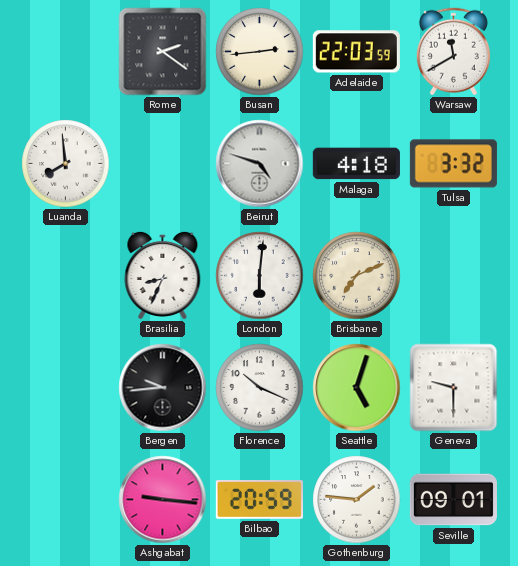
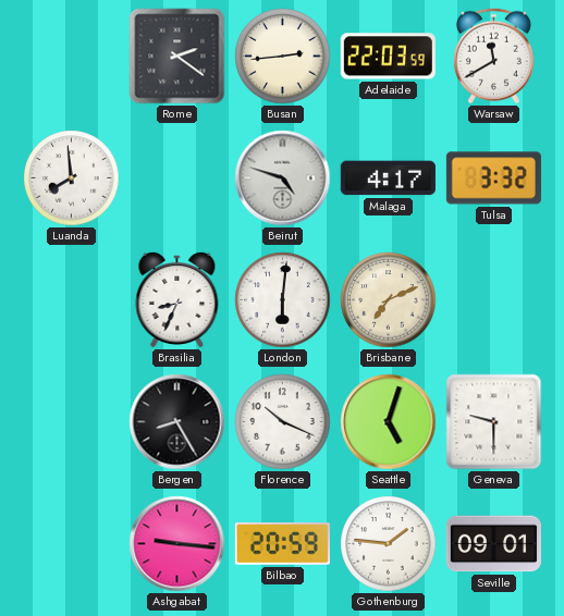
Malaga: 4:18 -> 4:17 (388, 178)
Bergen: 9:44 -> 8:25 (177, 422)
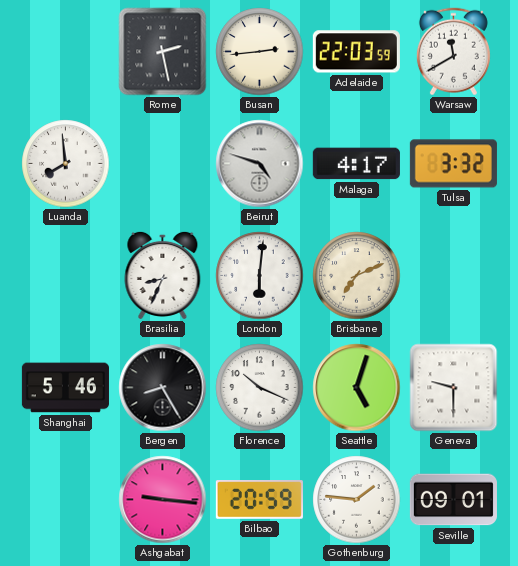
Rome: 2:21 -> 2:28 (163, 52)
Shanghai: none -> 5:46 (65, 388)
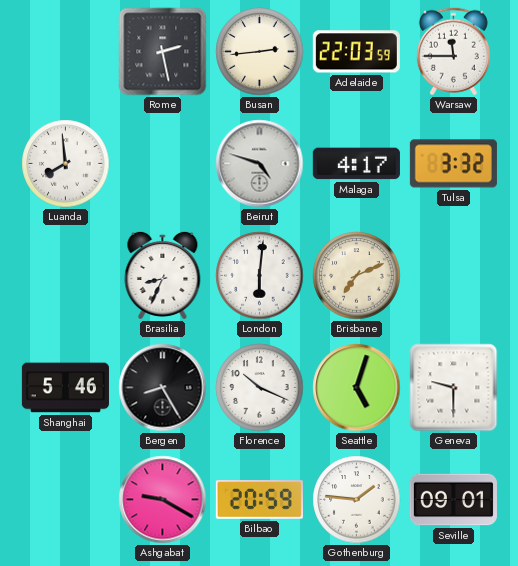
Warsaw: 11:40 -> 11:45 (453, 52)
Ashgabat: 9:16 -> 9:20 (163, 500)
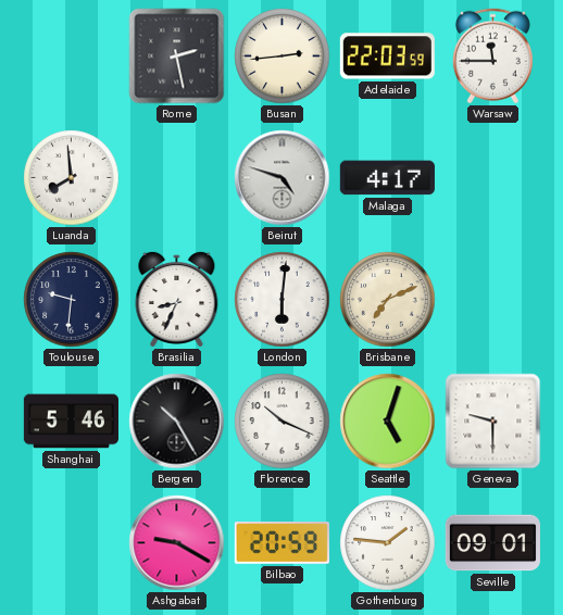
Tulsa: 3:32 -> none (453, 164)
Toulouse: none -> 9:31 (72, 300)
Bergen: 8:25 -> 10:25 (177, 422)
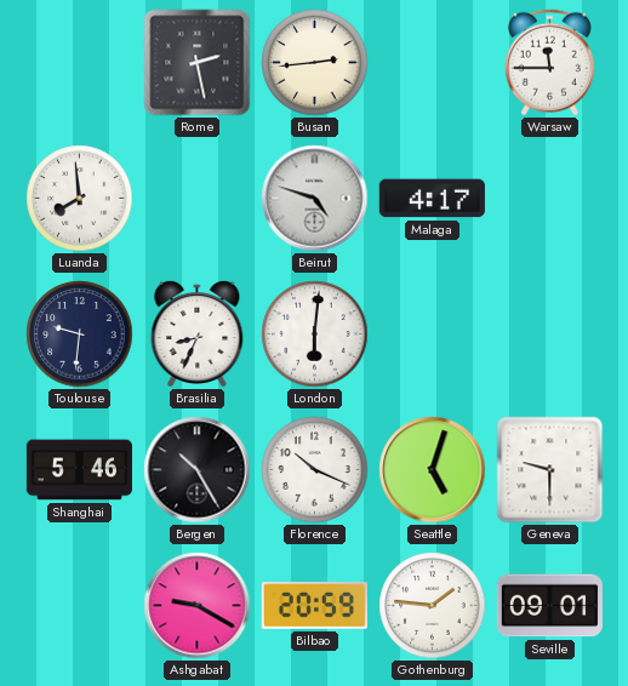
Adelaide: 22:03 -> none (387, 57)
Brisbane: 7:11 -> none (388, 300)
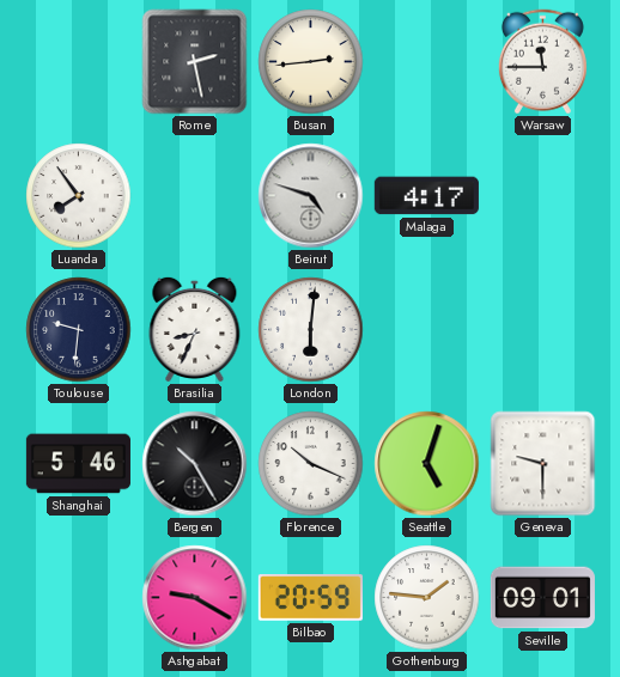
Luanda: 7:59 -> 7:54 (79, 196)
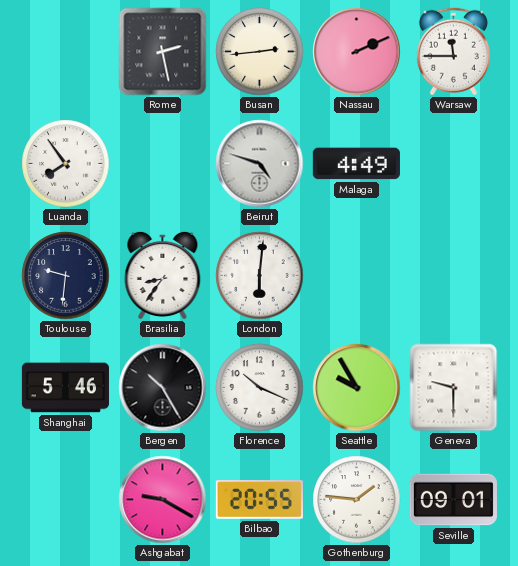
Nassau: none -> 2:11 (357, 52)
Malaga: 4:17 -> 4:49 (356, 164)
Brasilia: 8:34 -> 8:36 (163, 275)
Seattle: 5:03 -> 9:55 (357, 388)
Bilbao: 20:59 -> 20:55 (259, 500)
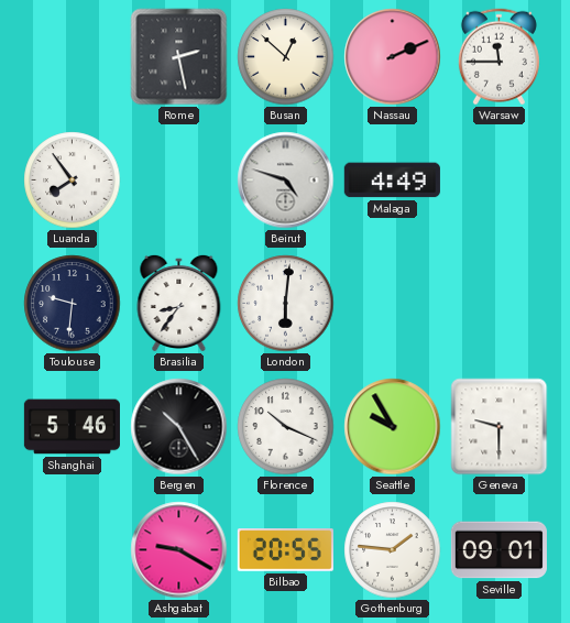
Busan: 2:44 -> 12:52 (286, 57)
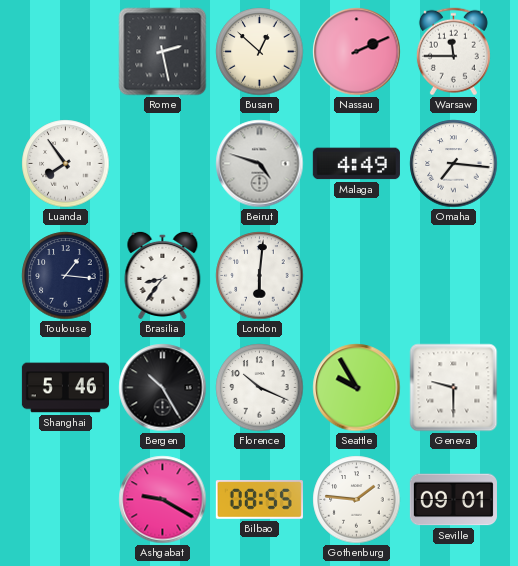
Omaha: none -> 7:16 (454, 164)
Toulouse: 9:31 -> 1:16 (66, 276)
Bilbao: 20:55 -> 08:55 (259, 500)
